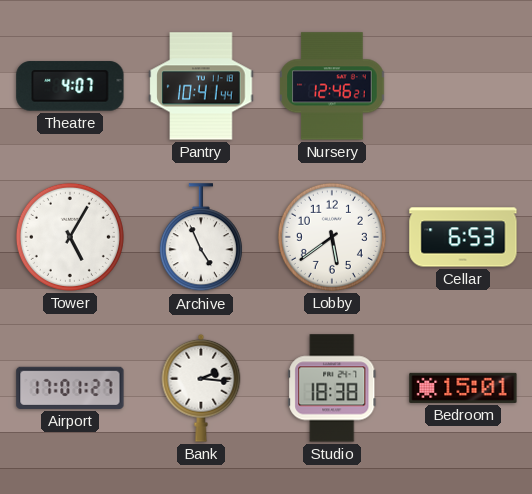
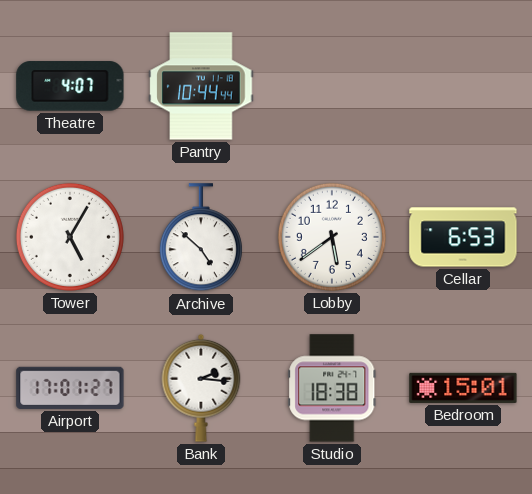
Pantry: 10:41 -> 10:44 (201, 86)
Nursery: 12:46 -> none (332, 86)
Archive: 4:56 -> 4:52 (201, 238)
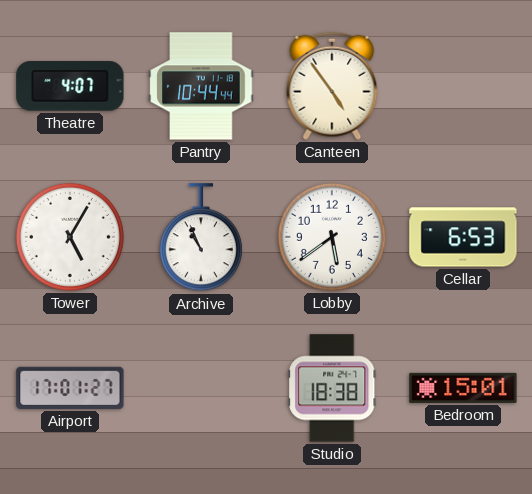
Canteen: none -> 4:54 (332, 86)
Archive: 4:52 -> 10:56 (201, 238)
Bank: 2:16 -> none (201, 388)
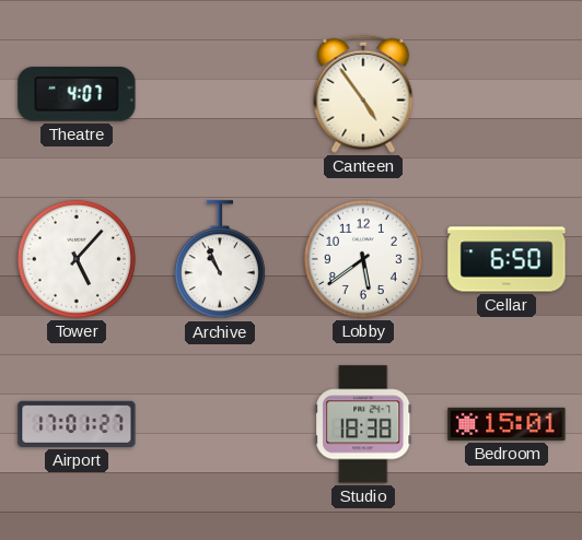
Pantry: 10:44 -> none (201, 86)
Tower: 5:05 -> 5:07 (77, 259)
Cellar: 6:53 -> 6:50 (507, 259)
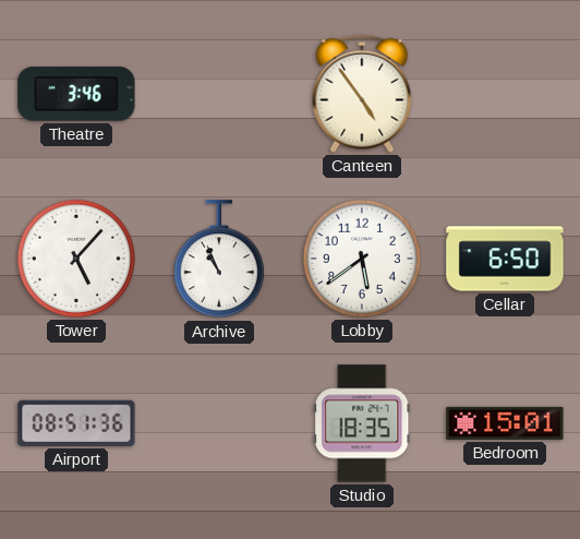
Theatre: 4:07 -> 3:46 (76, 94)
Airport: 17:01 -> 08:51 (76, 423)
Studio: 18:38 -> 18:35 (362, 423)
